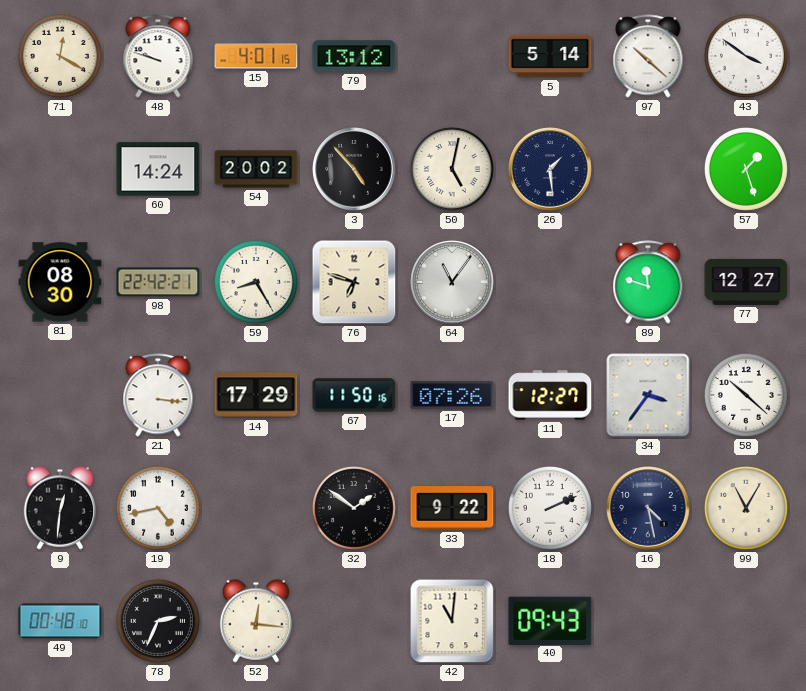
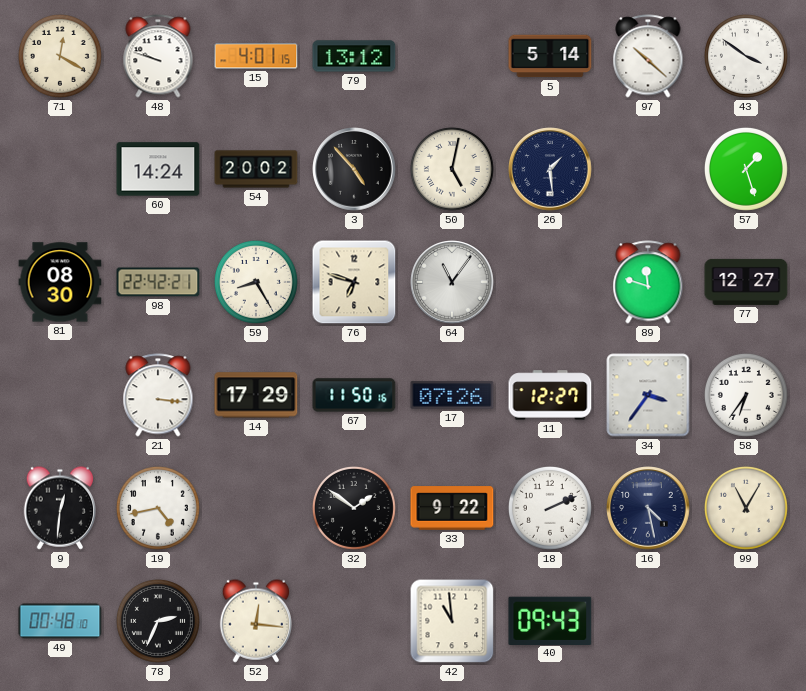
58: 10:22 -> 6:36 (746, 395)
42: 11:01 -> 10:59 (452, 621)
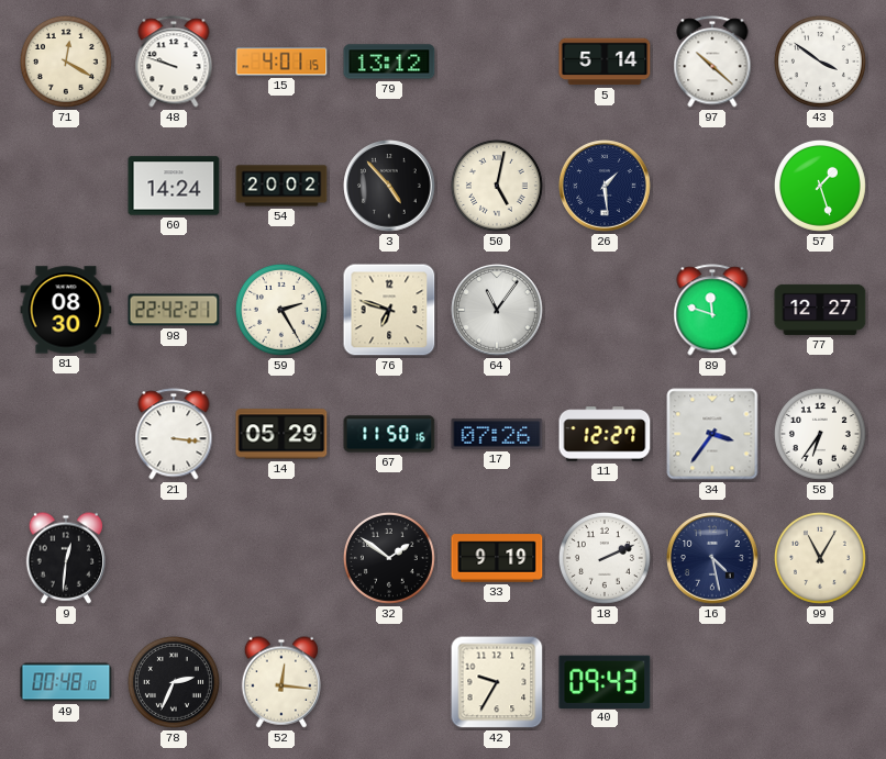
59: 8:25 -> 2:25 (281, 310)
14: 17:29 -> 05:29 (281, 434)
19: 4:43 -> none (158, 508)
33: 9:22 -> 9:19 (497, 558)
42: 10:59 -> 9:35 (497, 682)
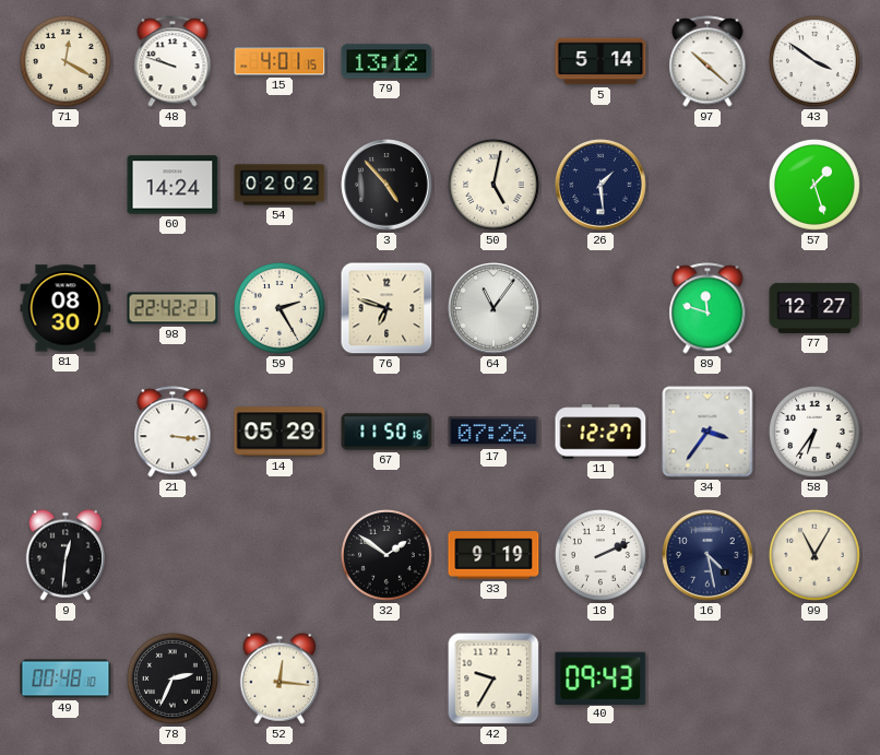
54: 20:02 -> 02:02 (280, 185)
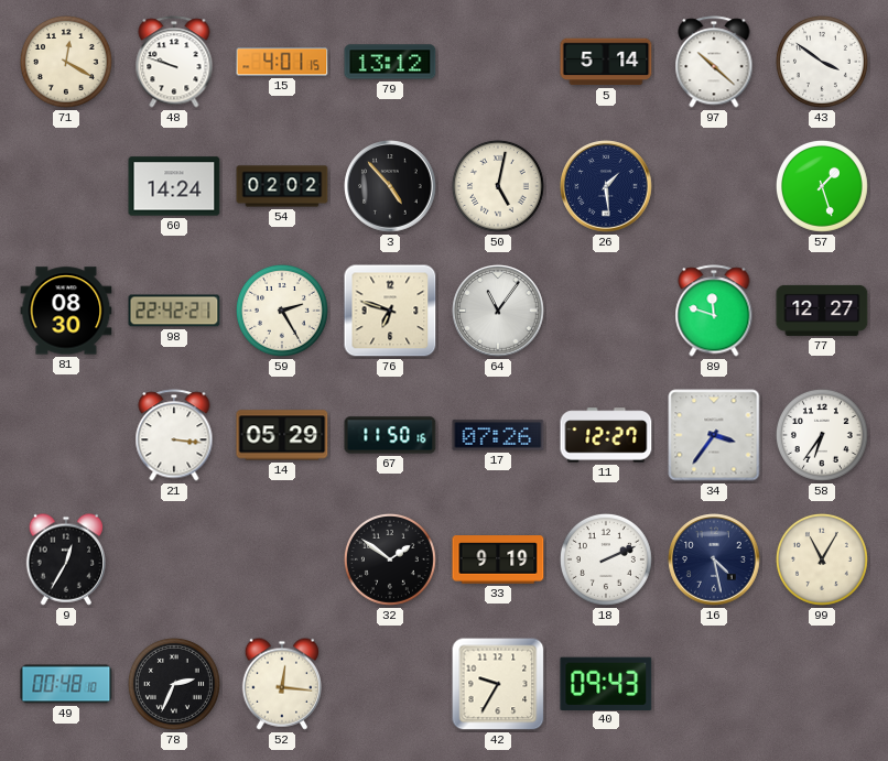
9: 12:31 -> 12:35 (66, 559)
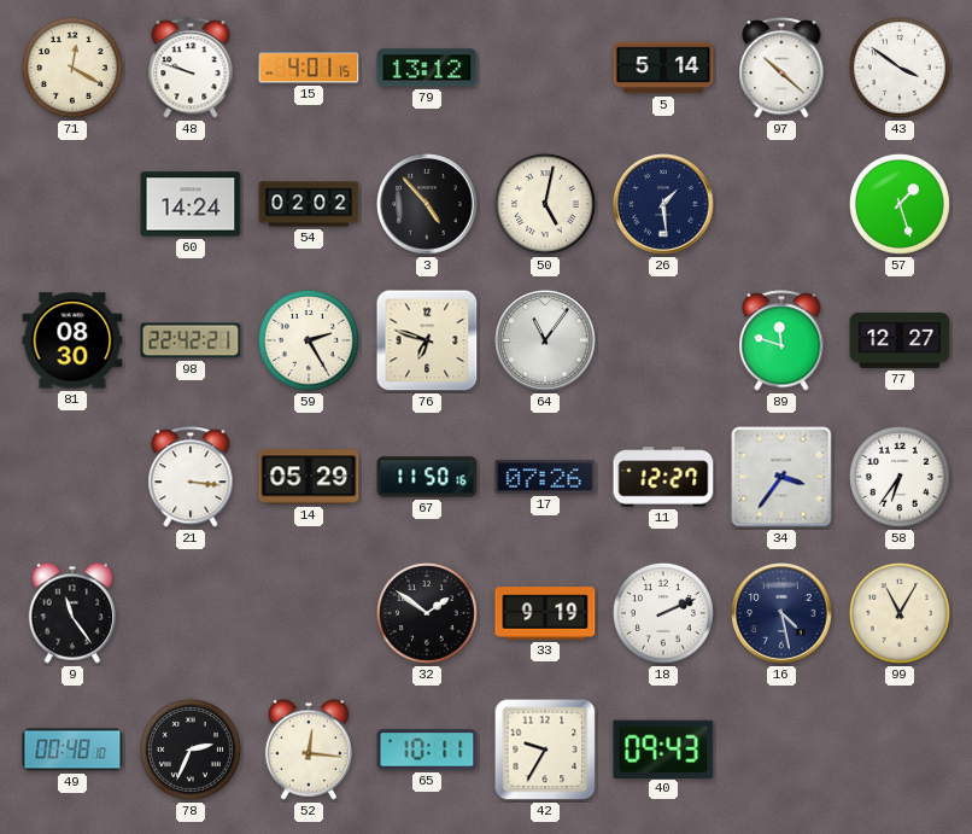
9: 12:35 -> 11:24 (72, 613)
65: none -> 10:11 (427, 750)
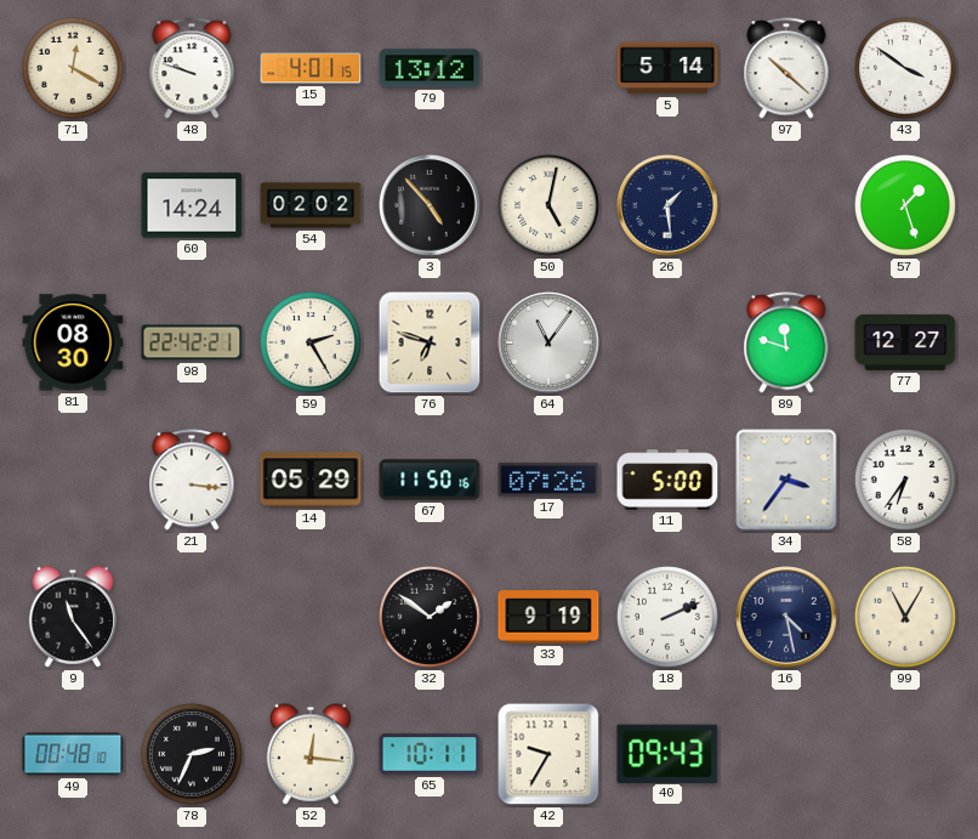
11: 12:27 -> 5:00 (667, 480)
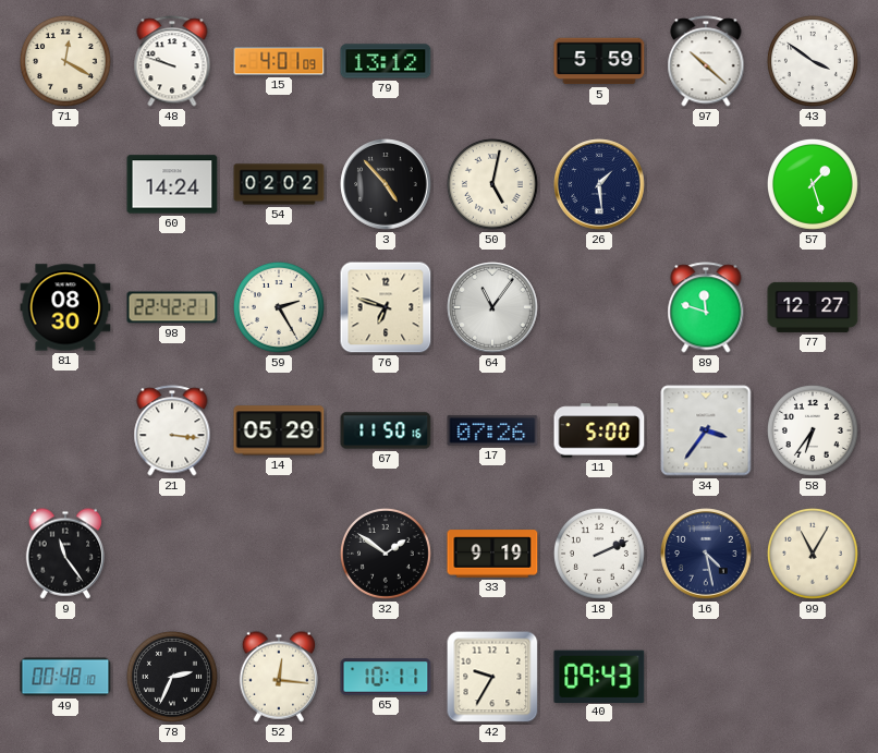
15: 4:01:15 -> 4:01:09 (279, 61)
5: 5:14 -> 5:59 (599, 61)
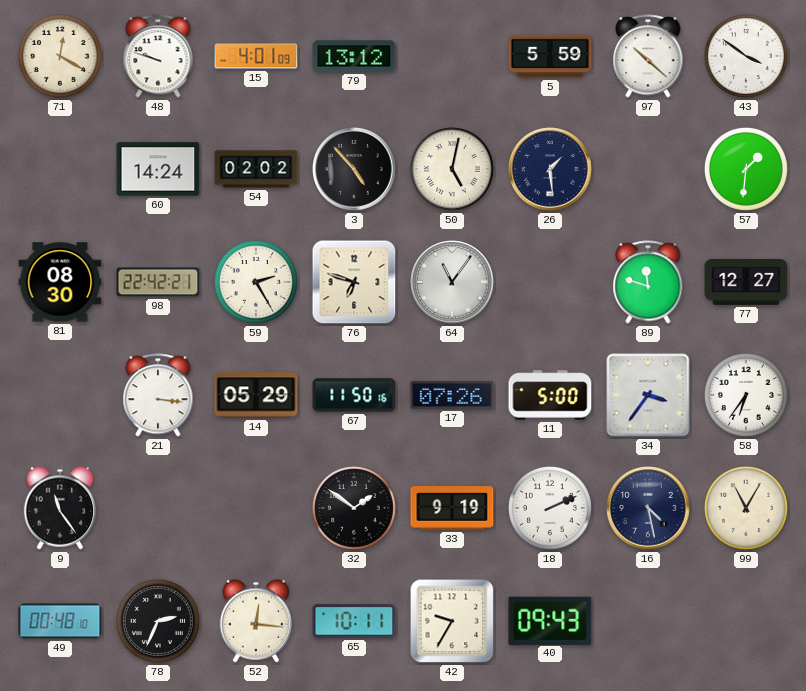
57: 1:27 -> 1:31 (746, 169)
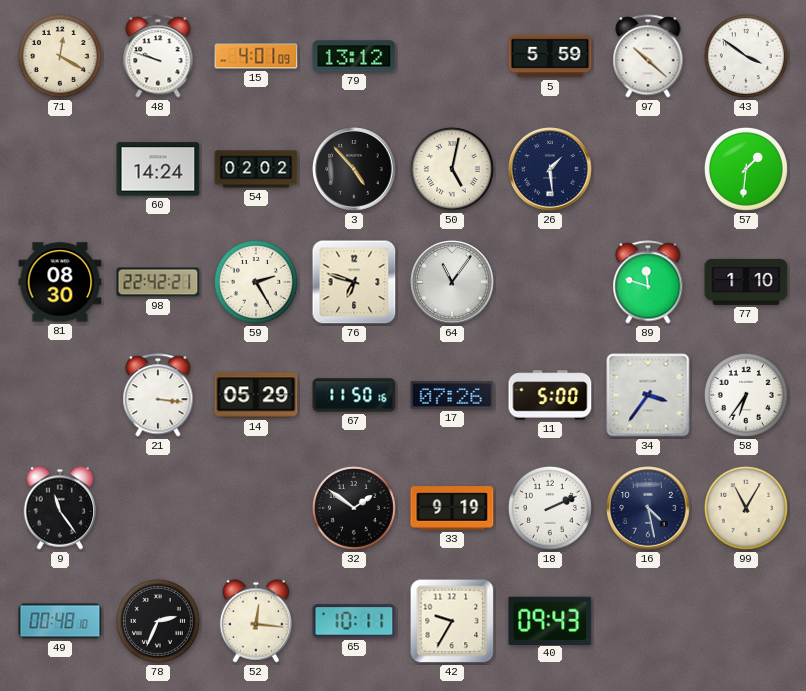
77: 12:27 -> 1:10 (746, 282)
